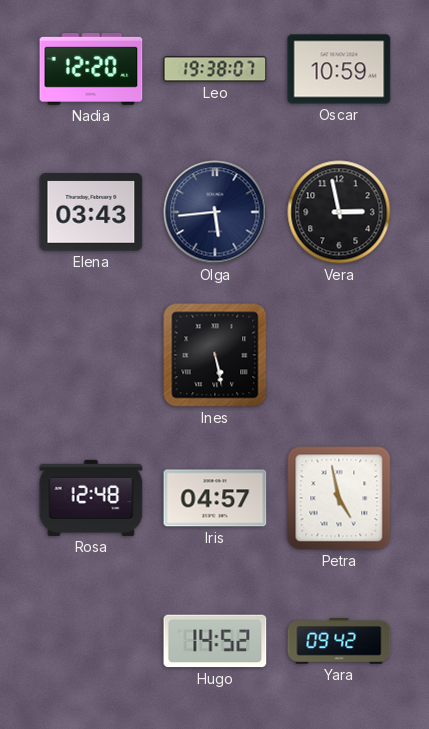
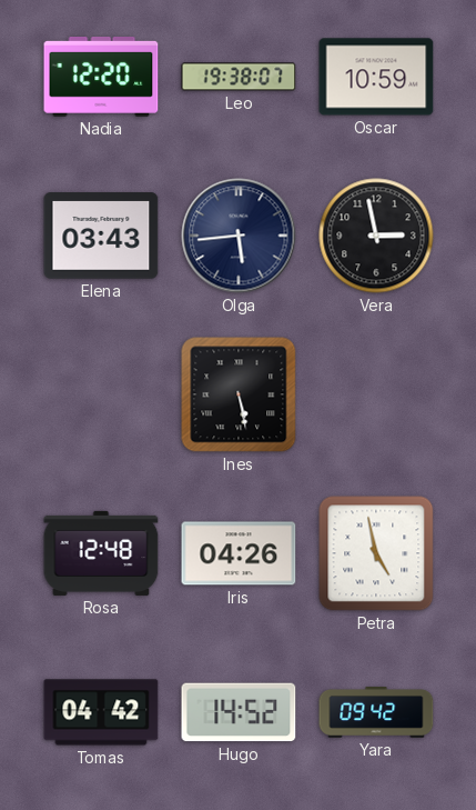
Iris: 04:57 -> 04:26 (239, 553)
Tomas: none -> 04:42 (101, 712)
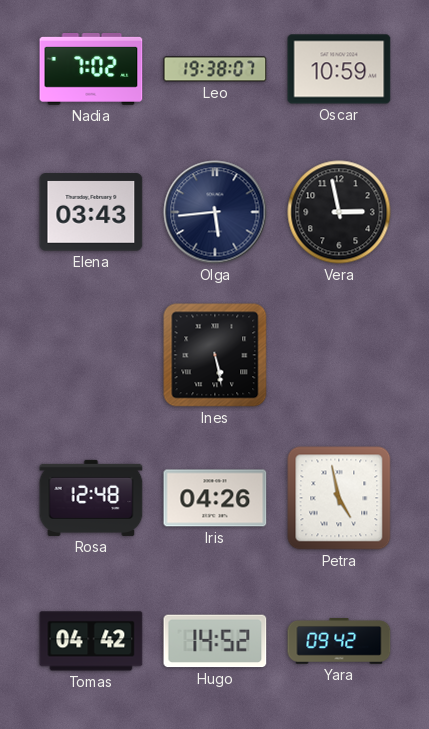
Nadia: 12:20 -> 7:02 (91, 70)
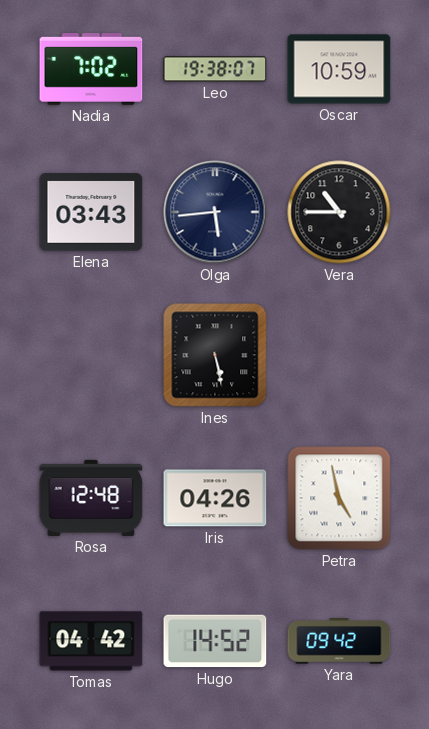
Vera: 2:58 -> 10:45 (339, 212)
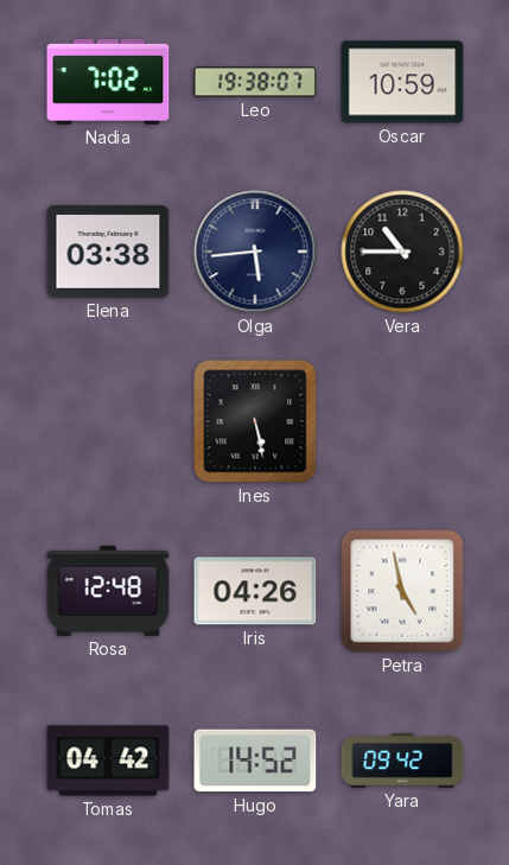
Elena: 03:43 -> 03:38 (108, 252)
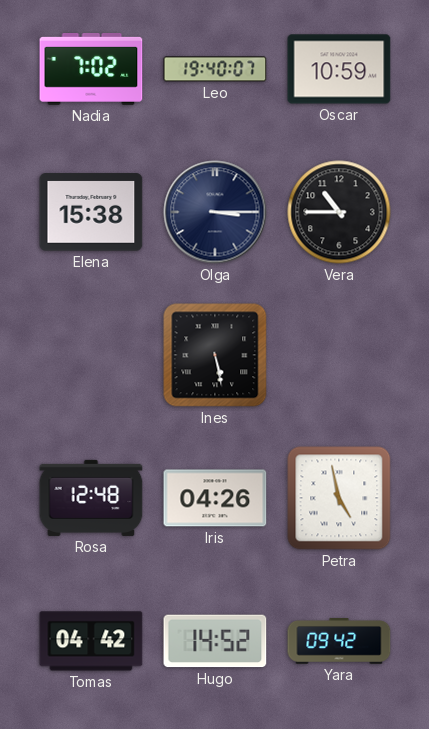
Leo: 19:38 -> 19:40 (215, 69)
Elena: 03:38 -> 15:38 (91, 212)
Olga: 5:44 -> 3:15 (215, 212)
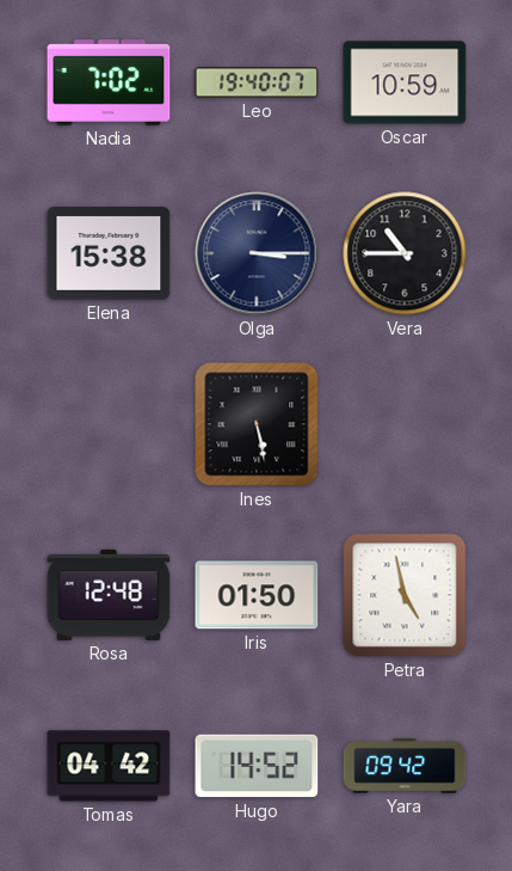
Iris: 04:26 -> 01:50 (257, 595)
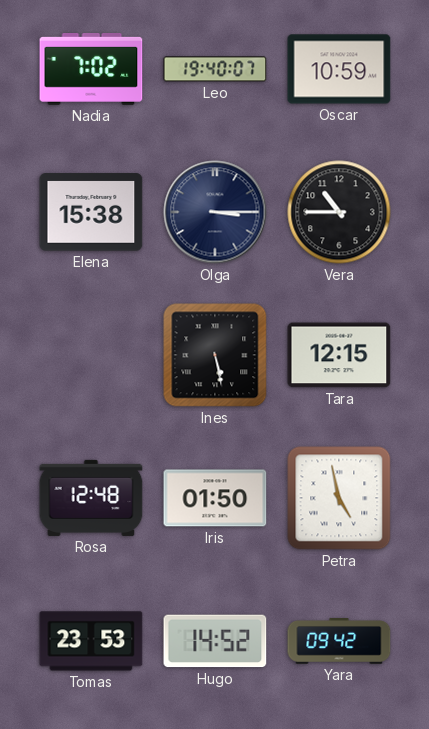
Tara: none -> 12:15 (339, 355)
Tomas: 04:42 -> 23:53 (91, 641)
